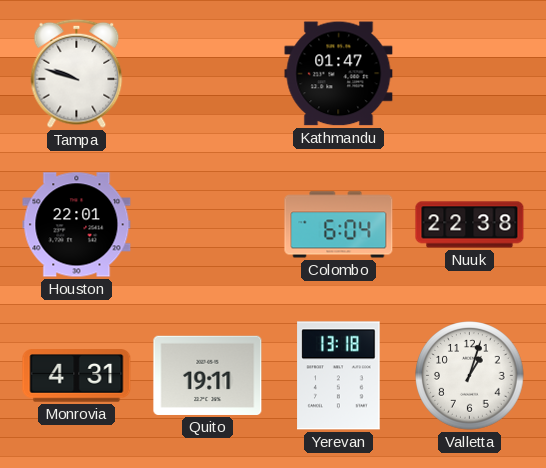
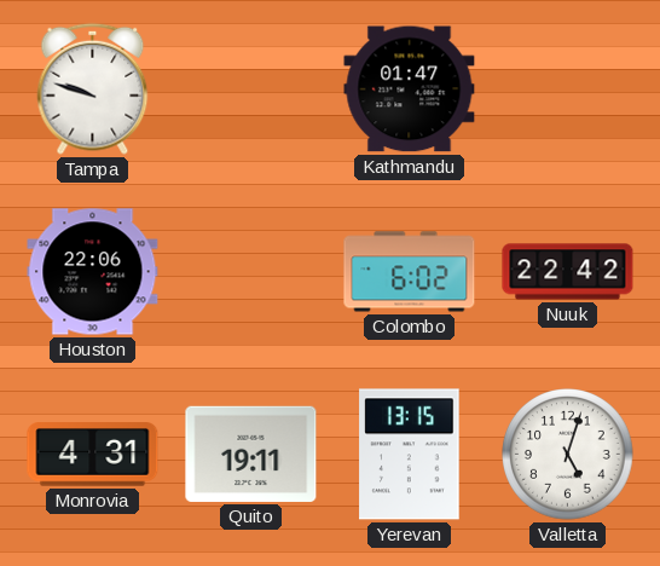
Houston: 22:01 -> 22:06 (93, 272)
Colombo: 6:04 -> 6:02 (410, 272)
Nuuk: 22:38 -> 22:42 (568, 272)
Yerevan: 13:18 -> 13:15 (410, 455)
Valletta: 1:03 -> 5:03 (568, 455)
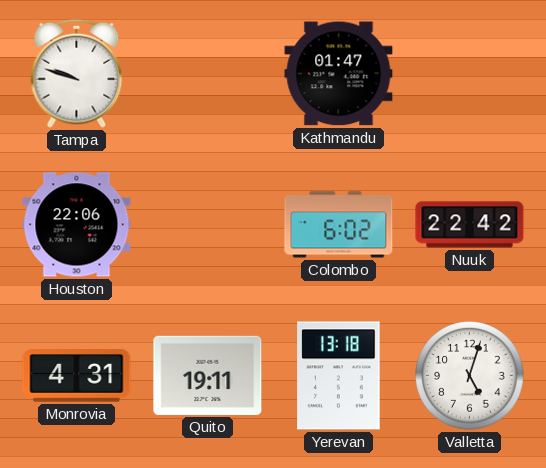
Yerevan: 13:15 -> 13:18 (339, 376)
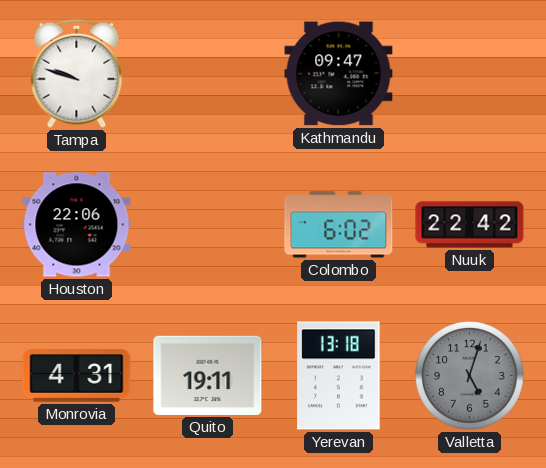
Kathmandu: 01:47 -> 09:47 (339, 74)
Valletta dial: white -> grey (470, 376)
